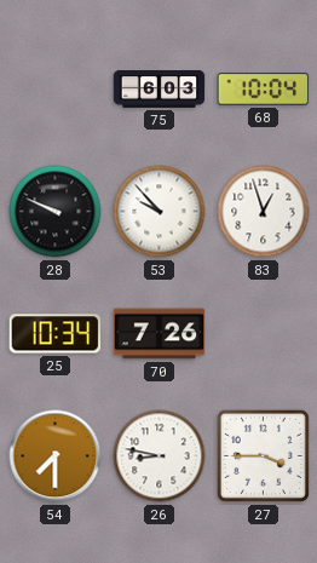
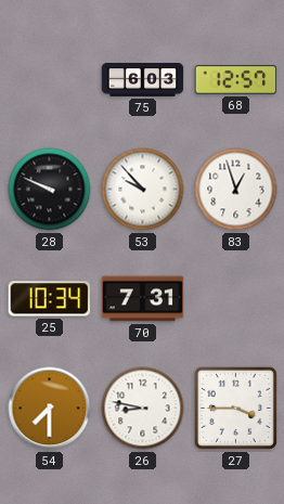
68: 10:04 -> 12:57 (236, 80)
70: 7:26 -> 7:31 (143, 299)
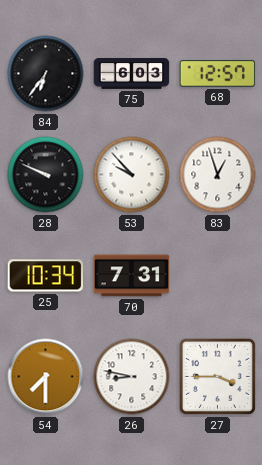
84: none -> 6:36 (46, 74)
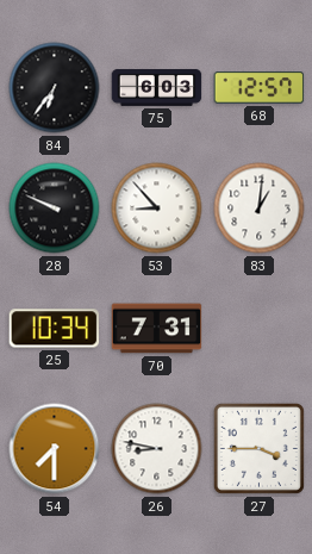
53: 9:53 -> 8:53 (157, 208)
83: 12:57 -> 1:01 (260, 208)
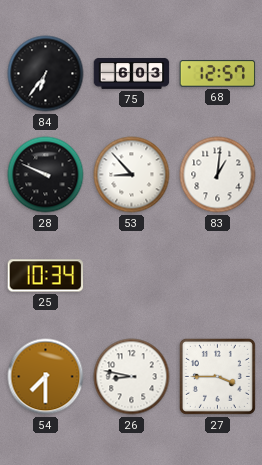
70: 7:31 -> none (157, 329)
